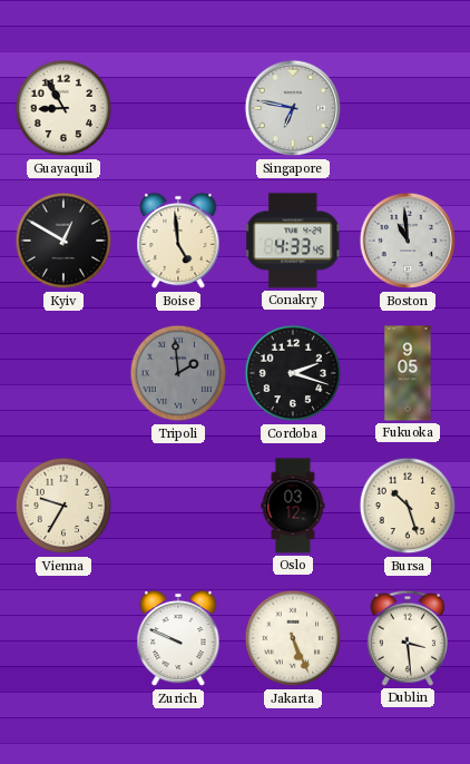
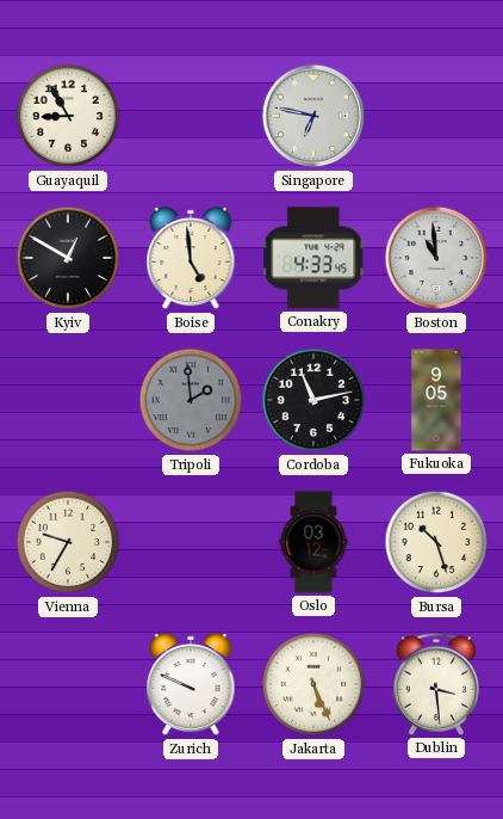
Cordoba: 2:18 -> 11:13 (313, 400)
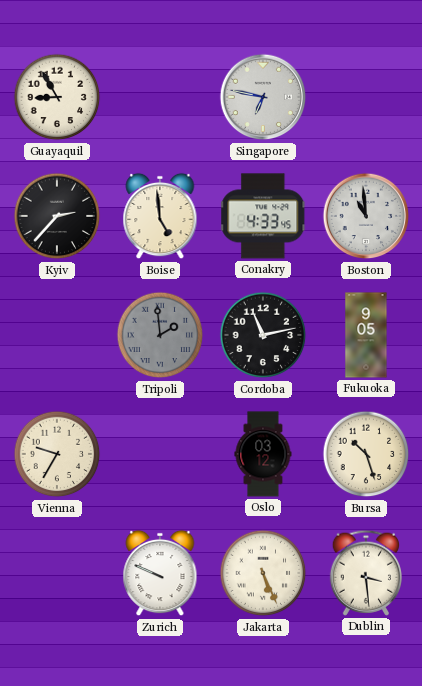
Kyiv: 12:50 -> 2:37 (57, 216)
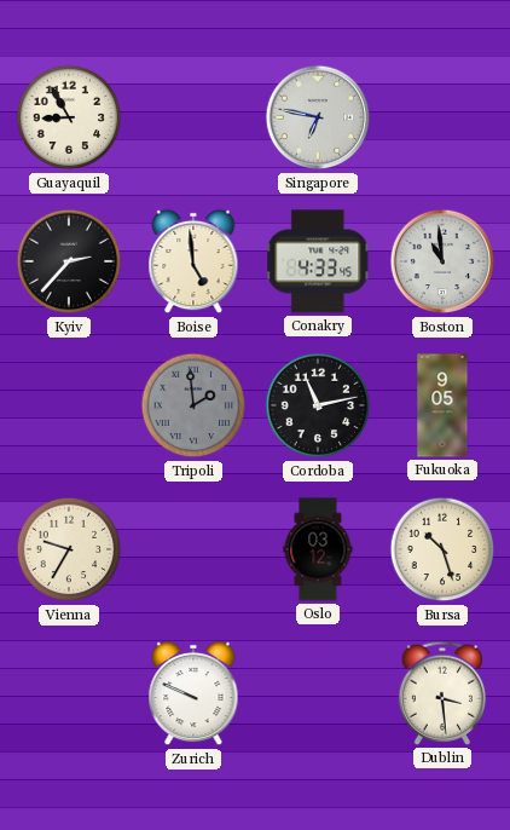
Jakarta: 5:26 -> none (263, 573)
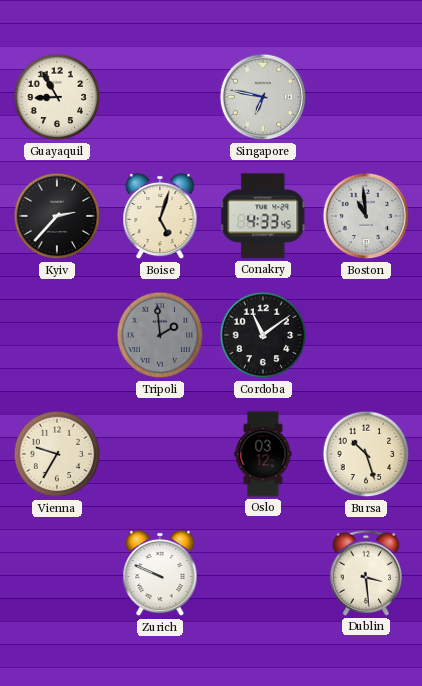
Boise: 4:59 -> 5:03 (160, 216)
Cordoba: 11:13 -> 11:09 (263, 335)
Fukuoka: 9:05 -> none (442, 405)
